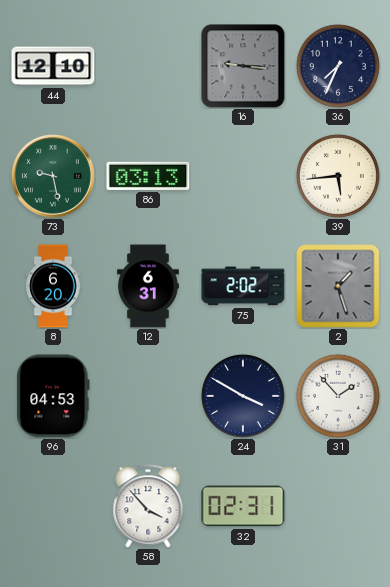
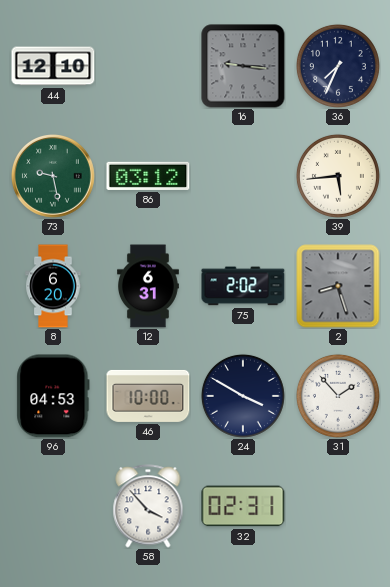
86: 03:13 -> 03:12 (148, 176)
2: 1:27 -> 8:27 (338, 286)
46: none -> 10:00 (148, 396)
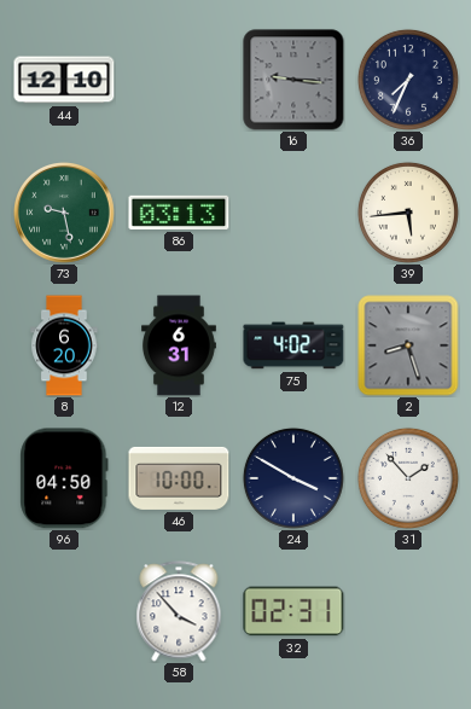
86: 03:12 -> 03:13 (179, 213)
75: 2:02 -> 4:02 (293, 345)
96: 04:53 -> 04:50 (64, 478)
